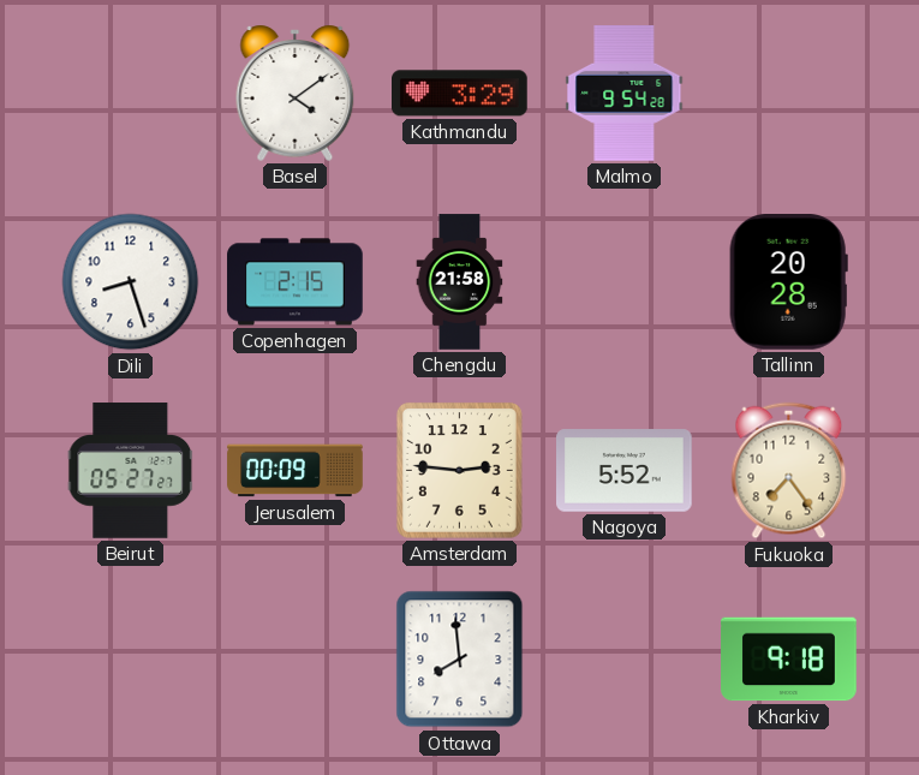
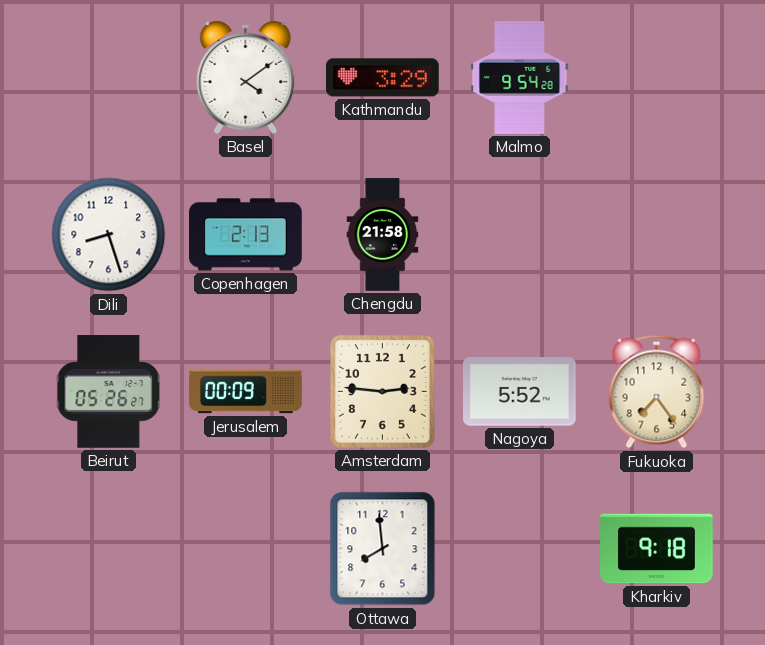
Copenhagen: 2:15 -> 2:13 (246, 235)
Tallinn: 20:28 -> none (788, 282)
Beirut: 05:27 -> 05:26 (109, 392)
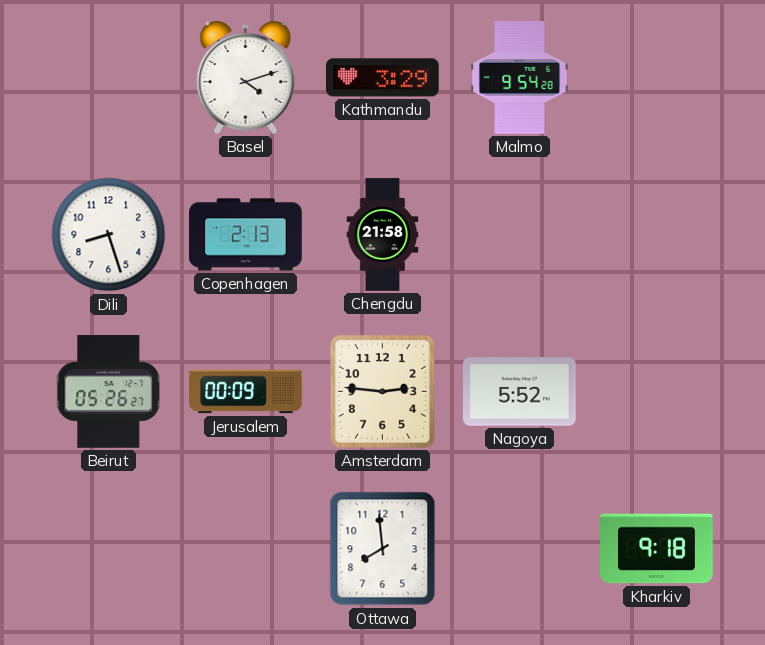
Basel: 4:09 -> 4:12 (246, 77)
Fukuoka: 7:24 -> none (657, 392)
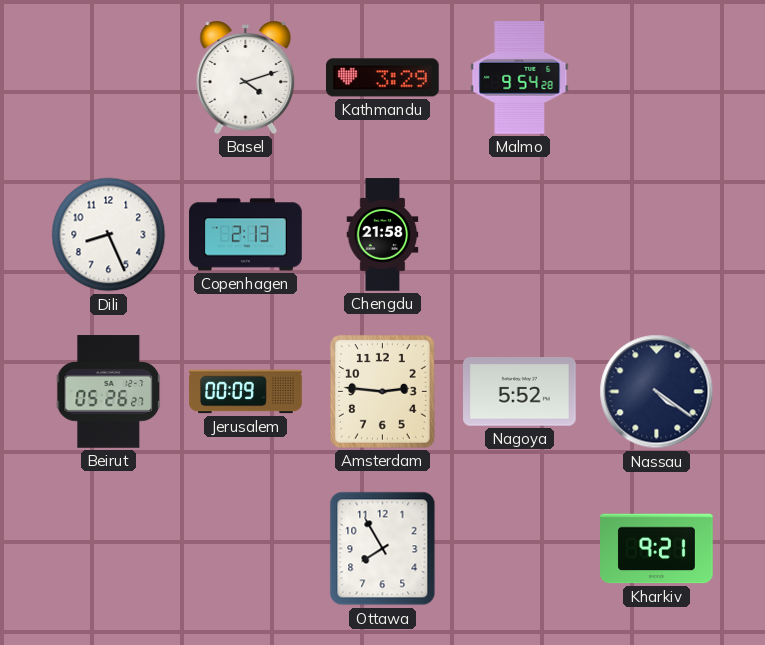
Dili: 8:27 -> 8:26 (109, 235)
Nassau: none -> 4:21 (657, 392)
Ottawa: 7:59 -> 7:55 (383, 549)
Kharkiv: 9:18 -> 9:21 (657, 549)
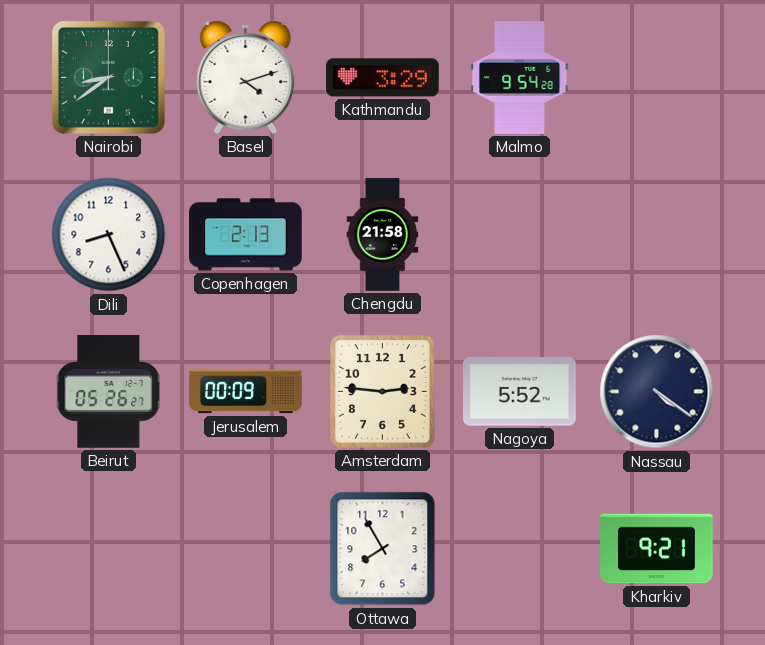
Nairobi: none -> 8:39 (108, 77)
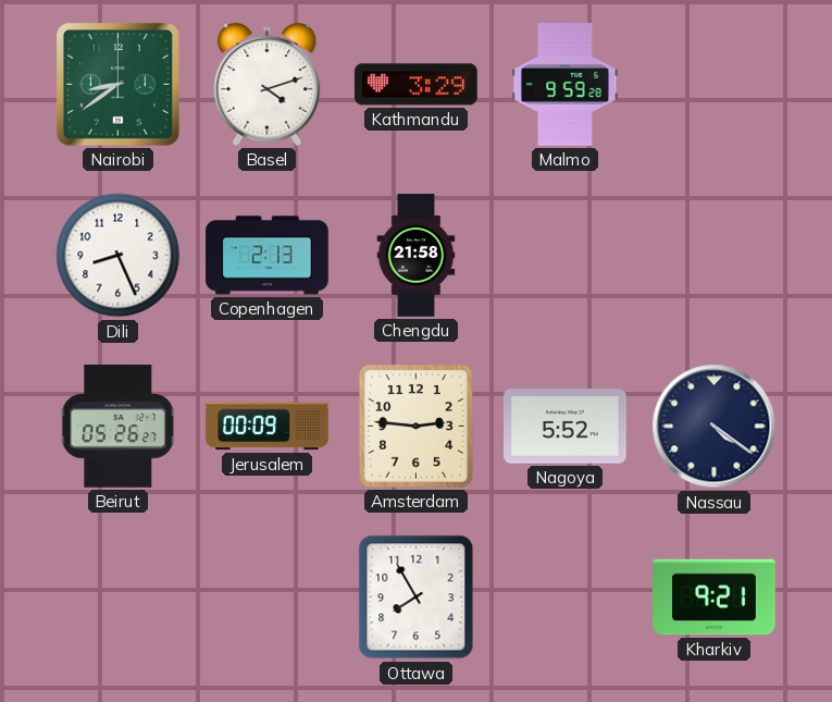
Malmo: 9:54 -> 9:59 (566, 85)
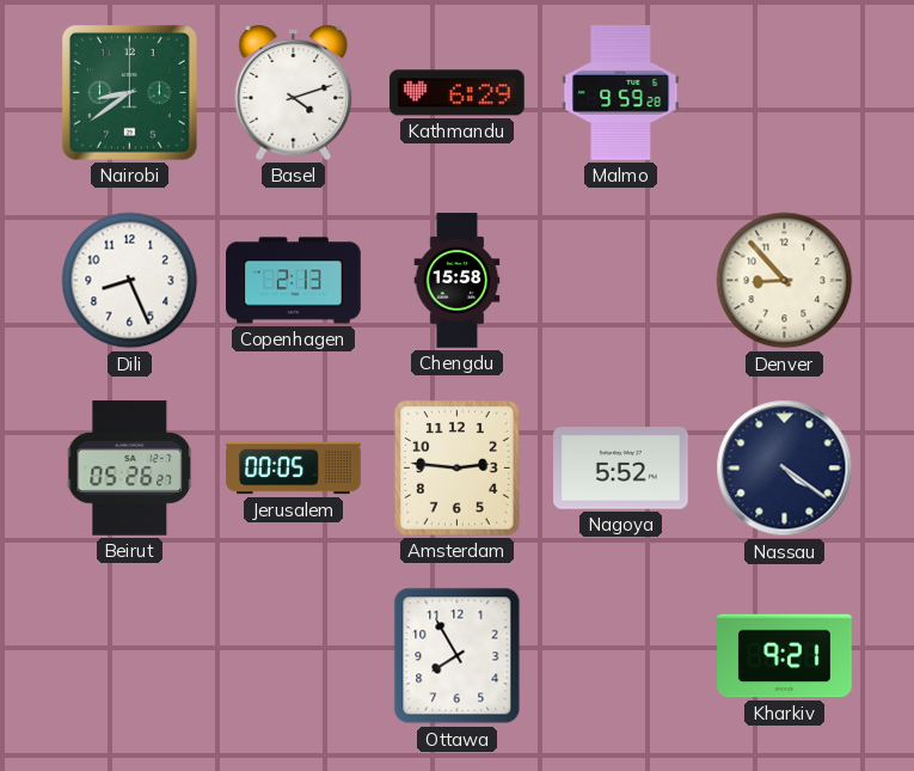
Kathmandu: 3:29 -> 6:29 (458, 93)
Chengdu: 21:58 -> 15:58 (458, 281)
Denver: none -> 8:53 (785, 281)
Jerusalem: 00:09 -> 00:05 (294, 469)
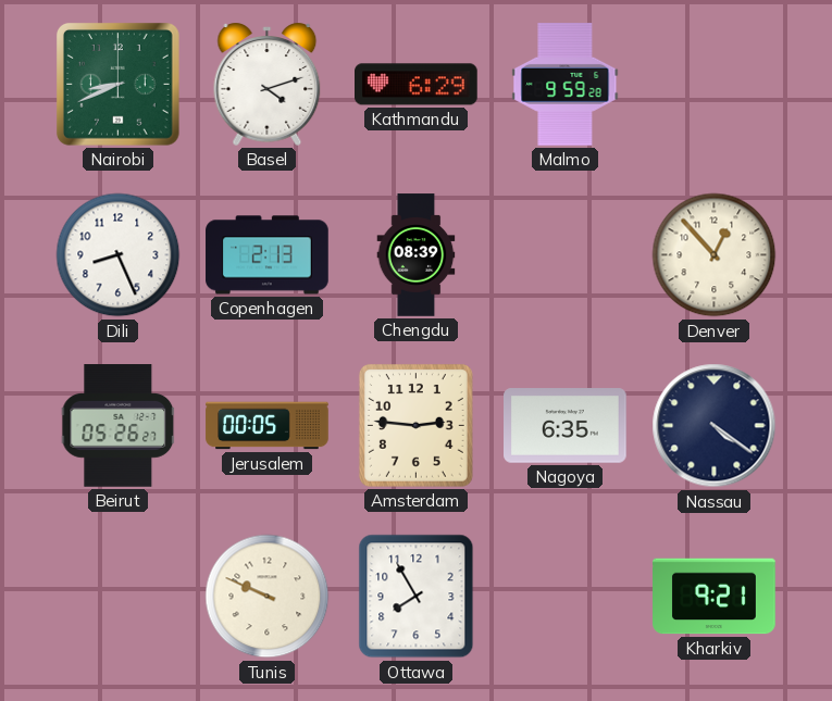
Nairobi: 8:39 -> 8:41 (117, 84)
Chengdu: 15:58 -> 08:39 (417, 255)
Denver: 8:53 -> 12:53 (715, 255)
Nagoya: 5:52 -> 6:35 (566, 426)
Tunis: none -> 9:49 (268, 597)
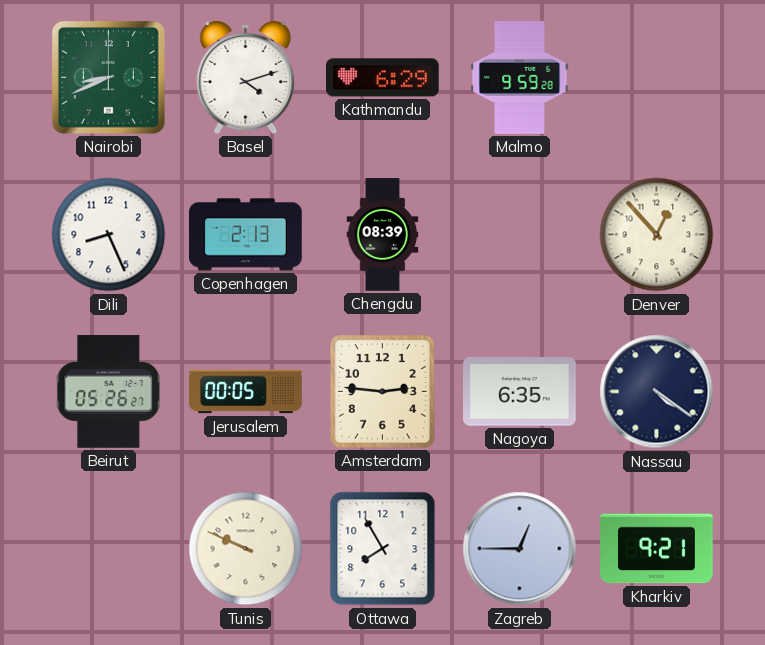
Zagreb: none -> 12:45 (520, 549)
